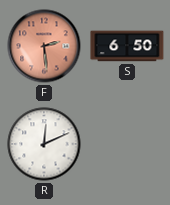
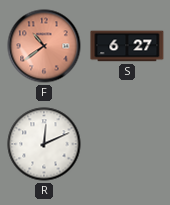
F: 2:29 -> 10:39 (44, 46)
S: 6:50 -> 6:27 (127, 46)
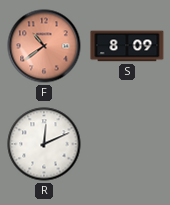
S: 6:27 -> 8:09 (127, 46)
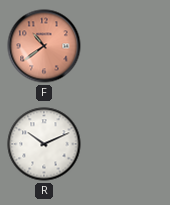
S: 8:09 -> none (127, 46)
R: 12:11 -> 10:11 (44, 144)
